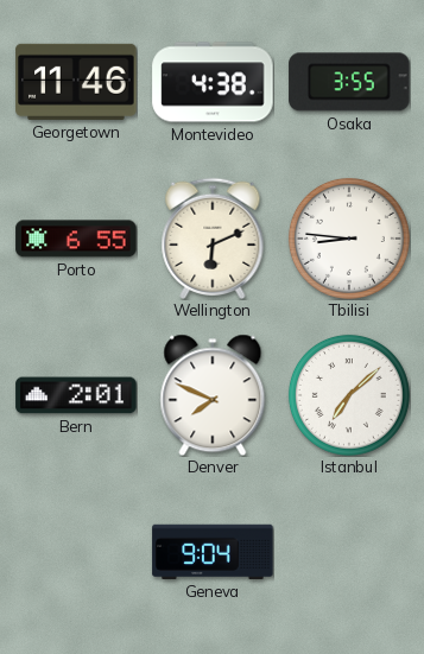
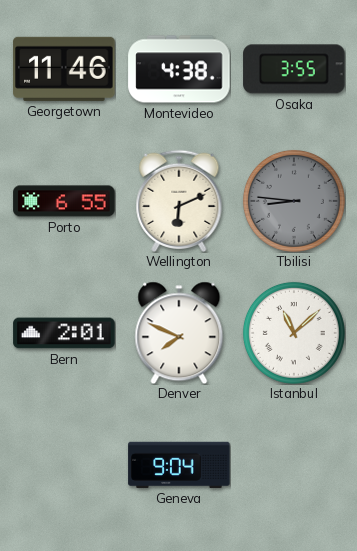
Tbilisi dial: white -> grey (294, 201)
Istanbul: 7:08 -> 11:08 (294, 333)
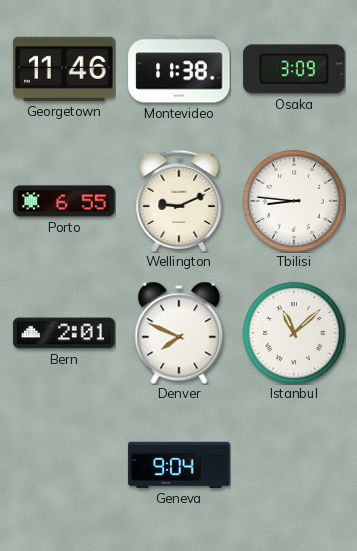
Montevideo: 4:38 -> 11:38 (179, 69)
Osaka: 3:55 -> 3:09 (294, 69)
Wellington: 6:11 -> 9:11 (179, 200)
Tbilisi dial: grey -> white (294, 201)
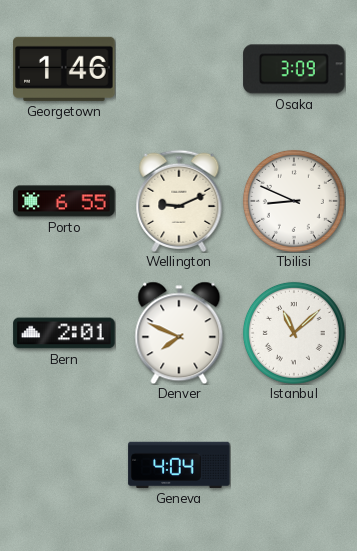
Georgetown: 11:46 -> 1:46 (64, 69)
Montevideo: 11:38 -> none (179, 69)
Tbilisi: 8:46 -> 8:49 (294, 201)
Geneva: 9:04 -> 4:04 (179, 465)
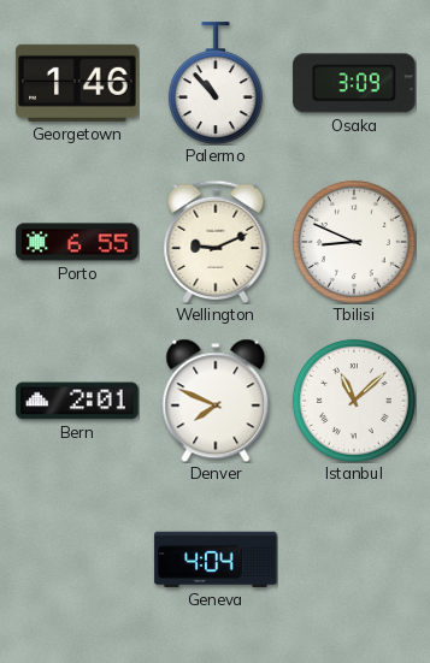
Palermo: none -> 10:53 (216, 83)
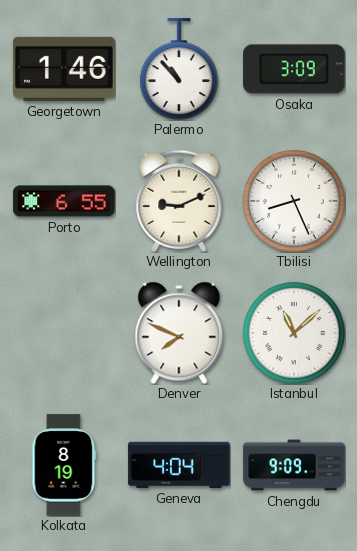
Tbilisi: 8:49 -> 8:26 (294, 201)
Bern: 2:01 -> none (77, 401)
Kolkata: none -> 8:19 (64, 465)
Chengdu: none -> 9:09 (294, 465)
